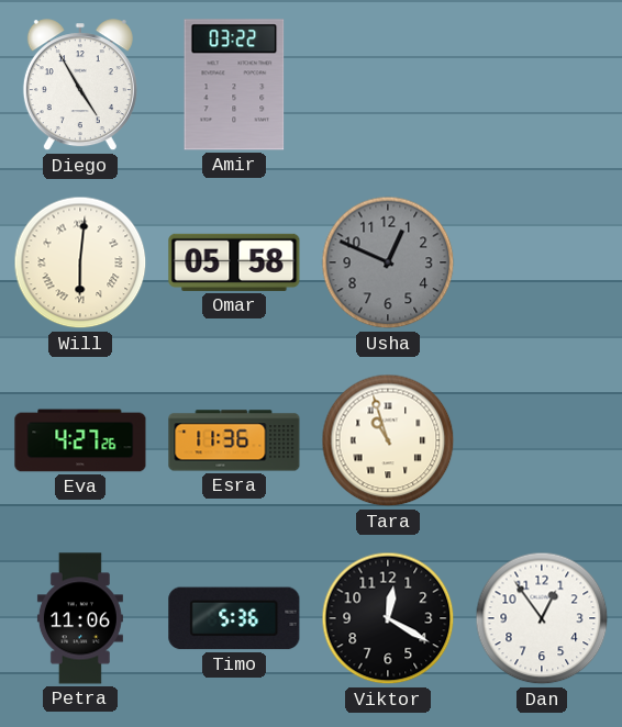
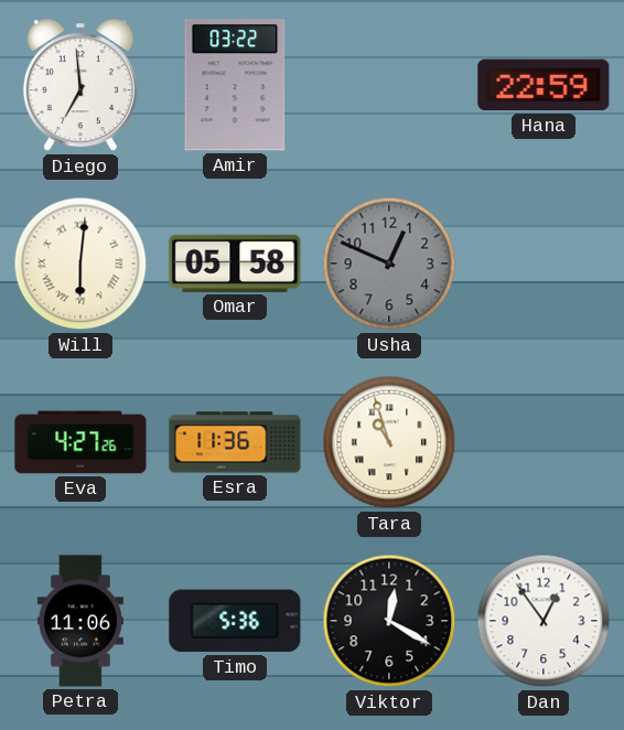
Diego: 4:55 -> 6:59 (80, 86)
Hana: none -> 22:59 (544, 85)
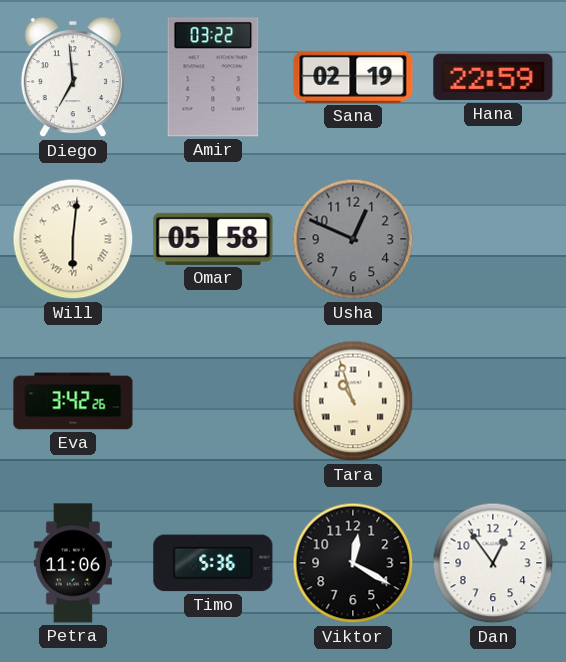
Sana: none -> 02:19 (353, 77)
Eva: 4:27 -> 3:42 (73, 401)
Esra: 11:36 -> none (235, 442)
